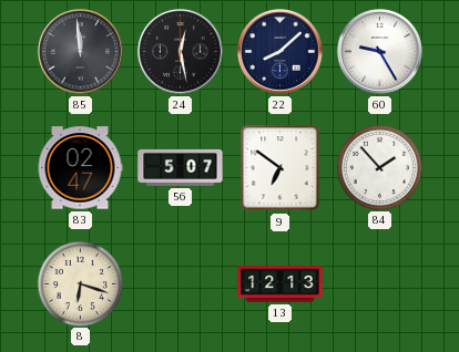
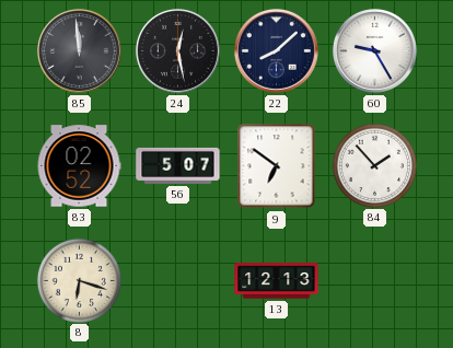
83: 02:47 -> 02:52 (79, 166)
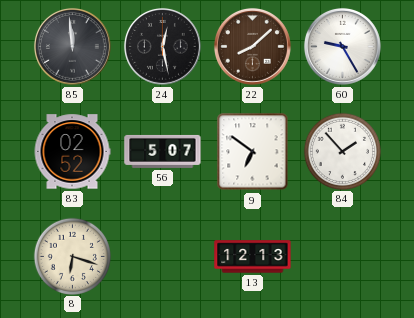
22 dial: navy -> brown (252, 46)
